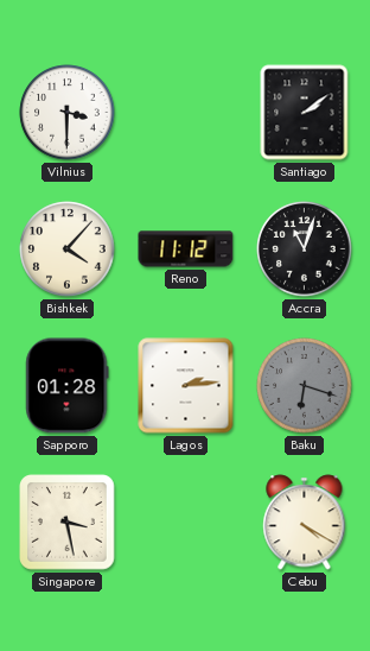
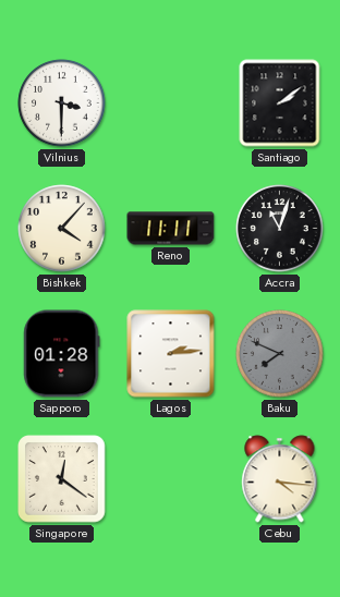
Reno: 11:12 -> 11:11 (171, 229)
Baku: 6:18 -> 7:49 (280, 354)
Singapore: 3:28 -> 12:21 (62, 479)
Cebu: 4:20 -> 4:16 (280, 479)
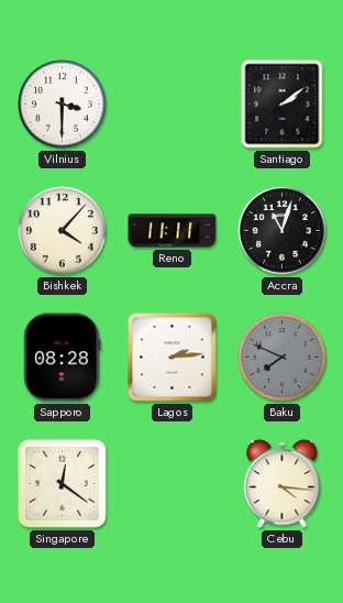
Sapporo: 01:28 -> 08:28 (63, 358)
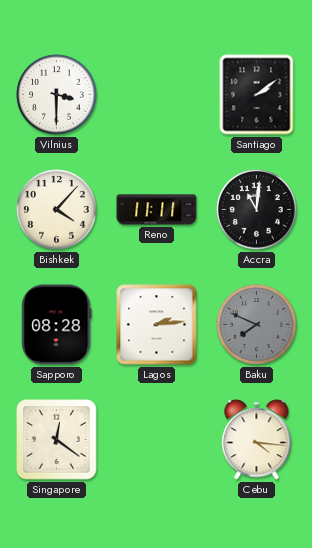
Accra: 11:03 -> 11:01 (257, 210)
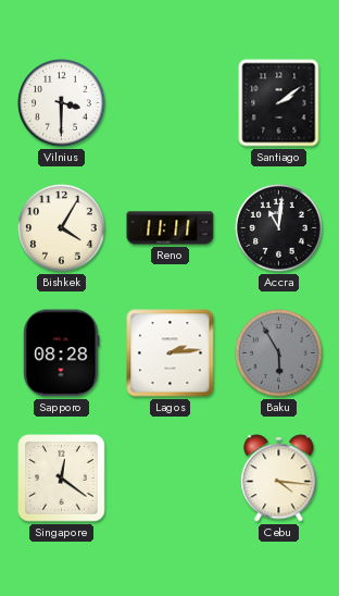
Bishkek: 4:07 -> 4:05 (62, 228)
Baku: 7:49 -> 5:55 (279, 353)
